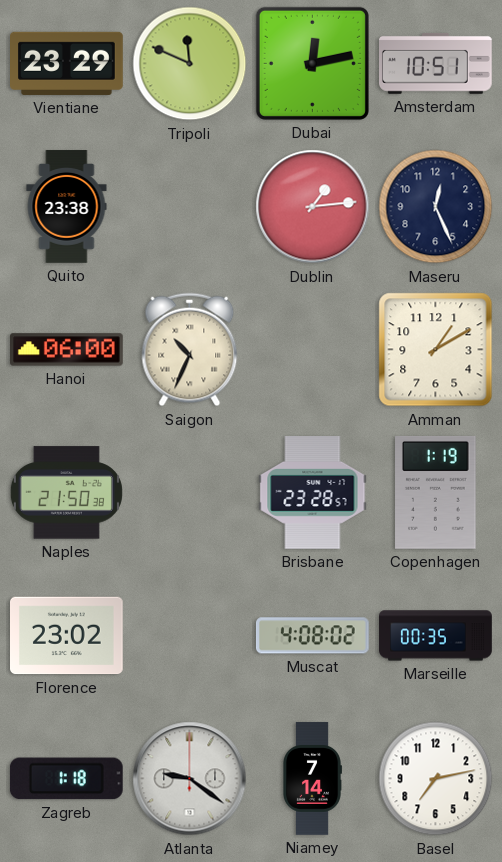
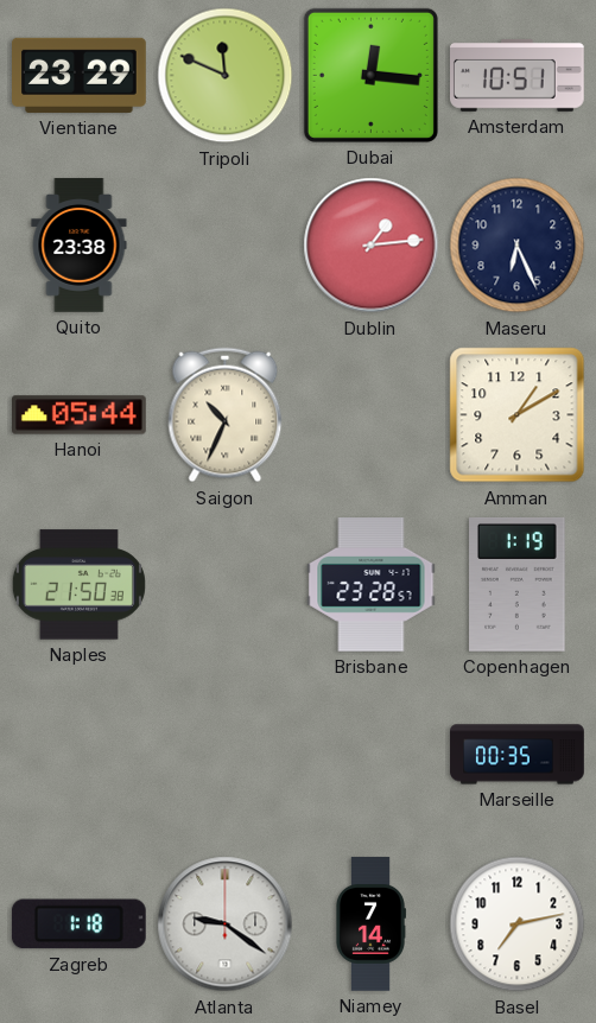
Dubai: 12:13 -> 12:16 (370, 75)
Maseru: 12:26 -> 6:26 (518, 246)
Hanoi: 06:00 -> 05:44 (80, 415)
Florence: 23:02 -> none (67, 636)
Muscat: 4:08 -> none (312, 636)
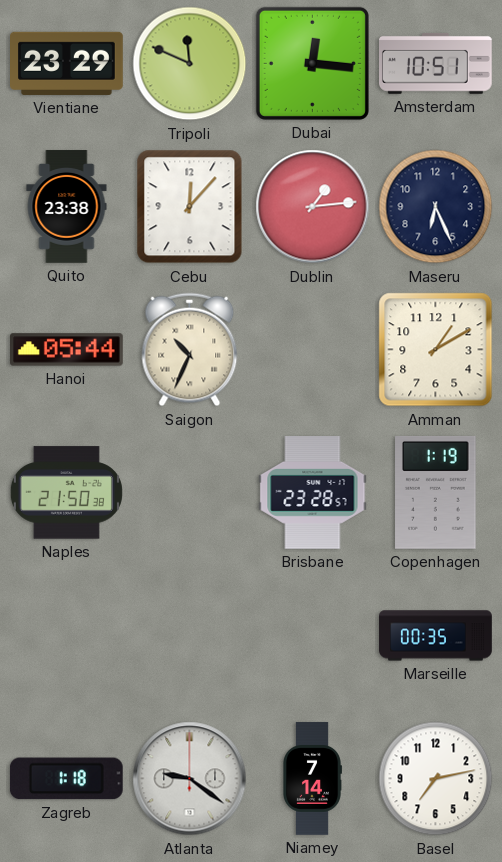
Cebu: none -> 12:07 (190, 207)
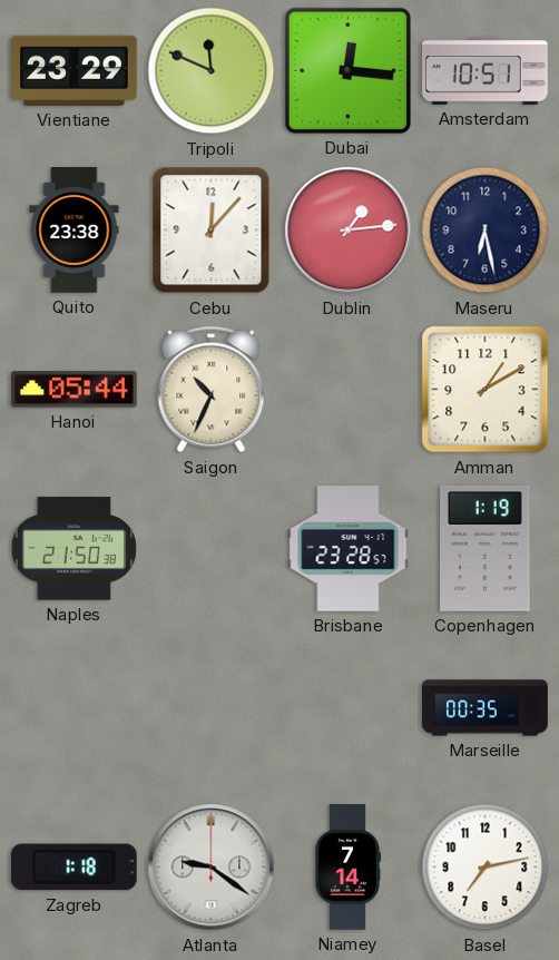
Maseru: 6:26 -> 6:28 (486, 231)
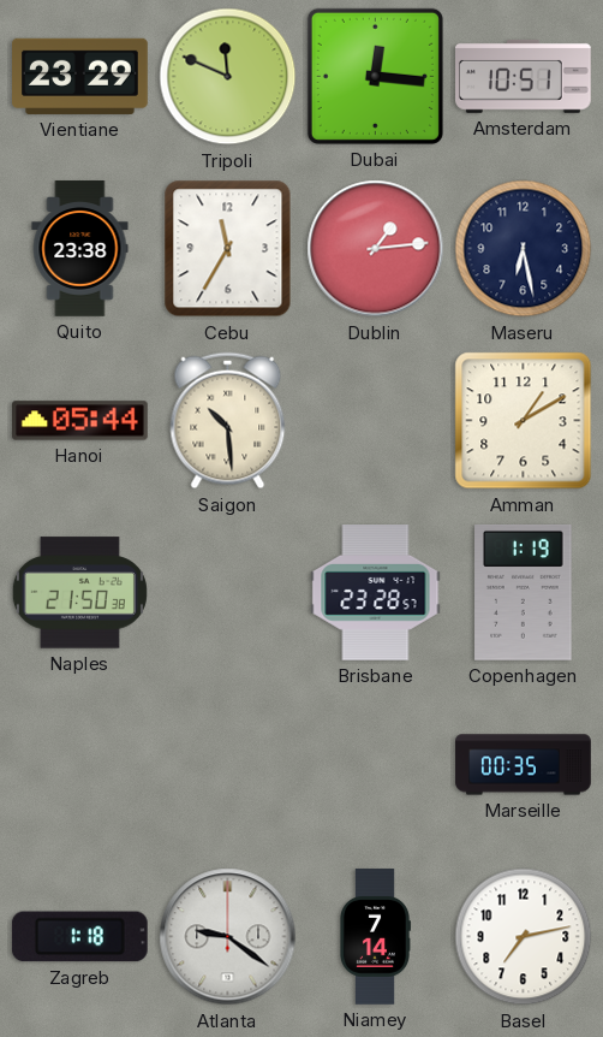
Cebu: 12:07 -> 11:35 (228, 249)
Saigon: 10:34 -> 10:29 (228, 421)
